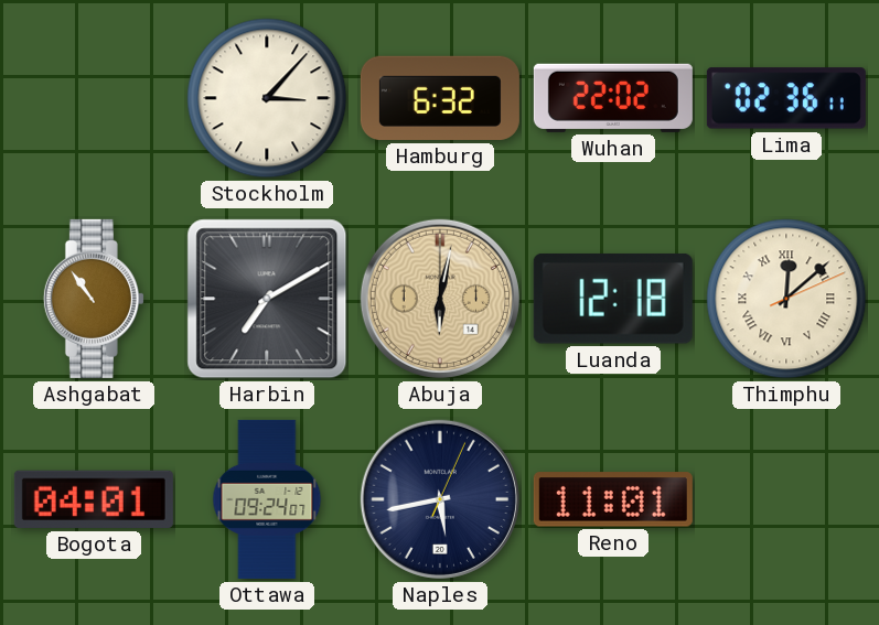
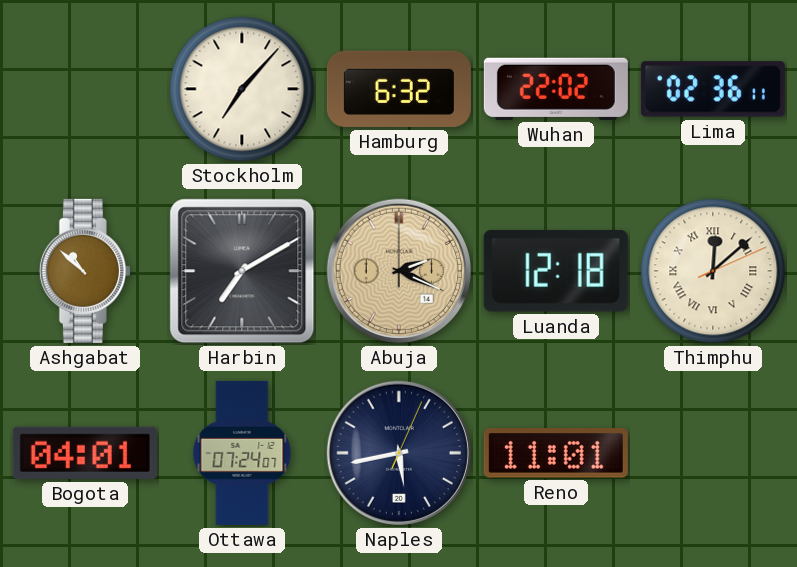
Stockholm: 3:07 -> 7:07 (242, 89)
Ashgabat: 10:54 -> 10:52 (85, 271)
Abuja: 6:02 -> 2:19 (399, 271)
Ottawa: 09:24 -> 07:24 (242, 453)
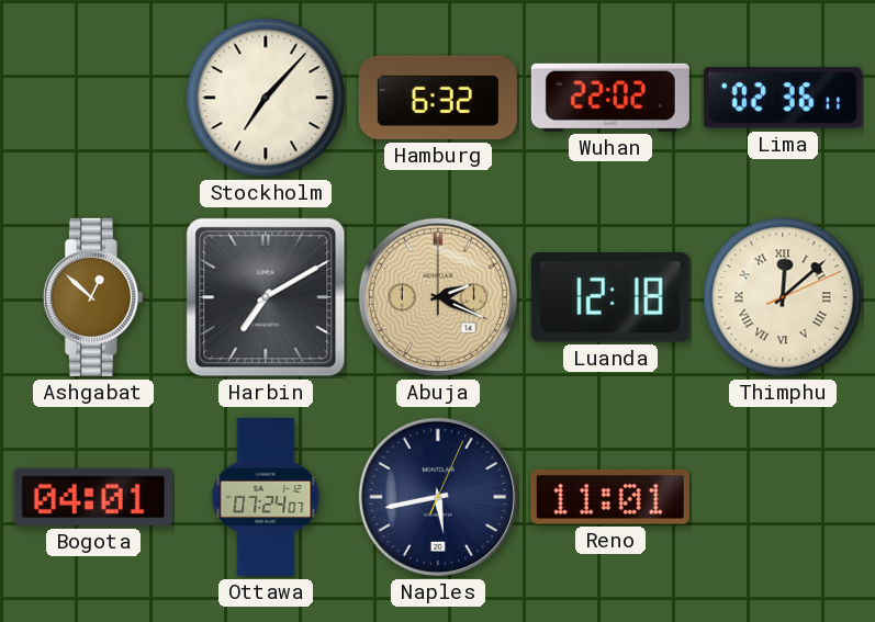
Ashgabat: 10:52 -> 12:52 (93, 297)
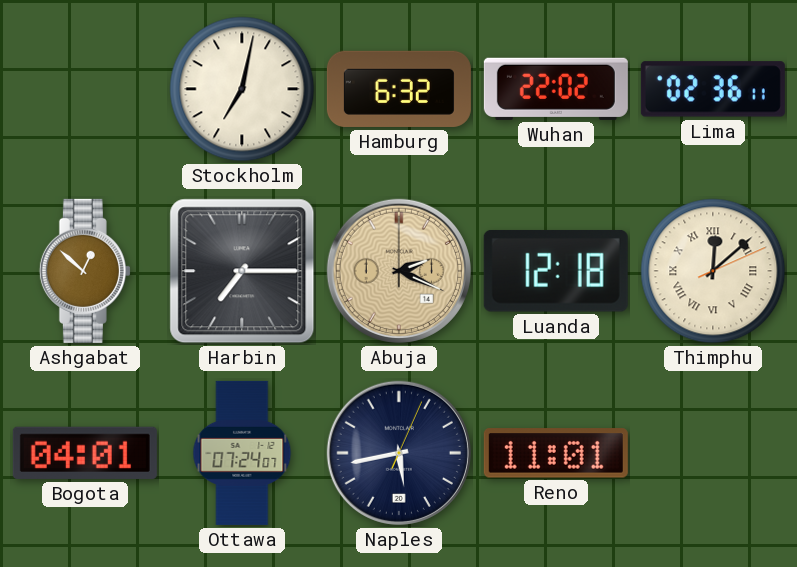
Stockholm: 7:07 -> 7:02 (242, 89)
Harbin: 7:10 -> 7:15 (242, 271)
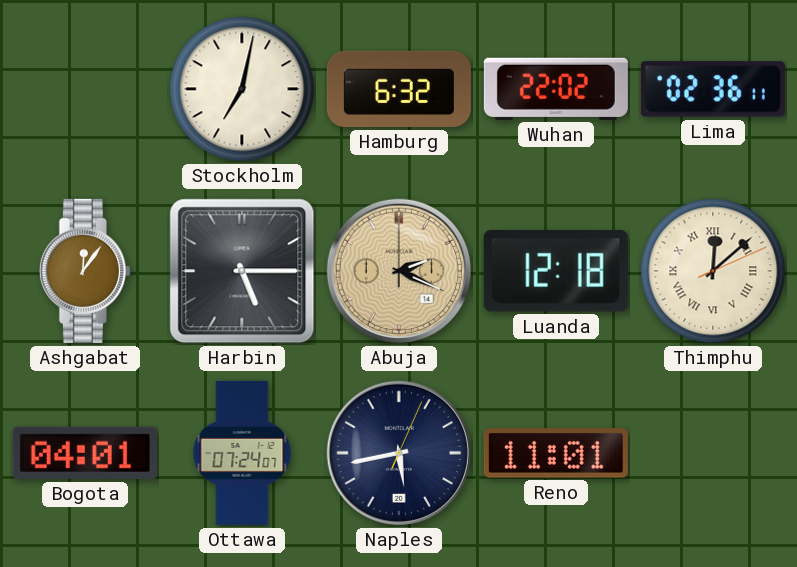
Ashgabat: 12:52 -> 12:06 (85, 271)
Harbin: 7:15 -> 5:15 (242, 271)
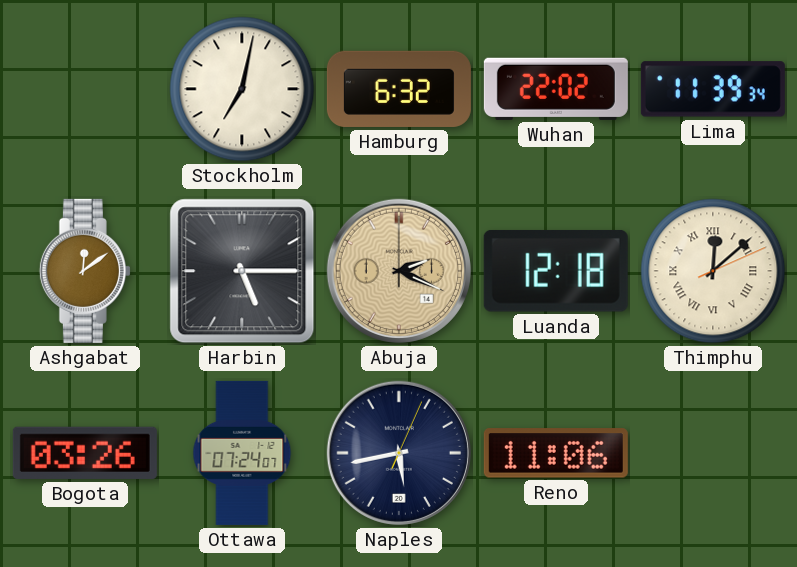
Lima: 02:36 -> 11:39 (713, 89)
Ashgabat: 12:06 -> 12:09 (85, 271)
Bogota: 04:01 -> 03:26 (85, 453)
Reno: 11:01 -> 11:06 (556, 453)
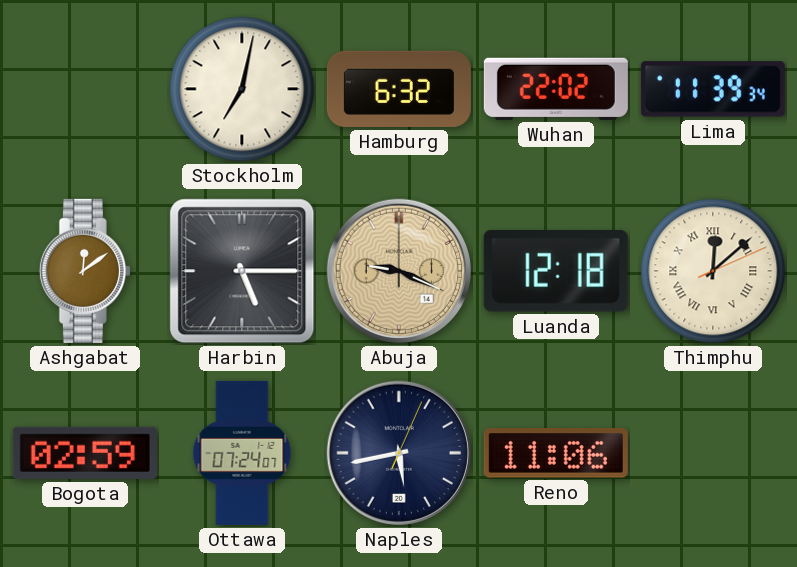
Abuja: 2:19 -> 9:19 (399, 271)
Bogota: 03:26 -> 02:59 (85, 453)
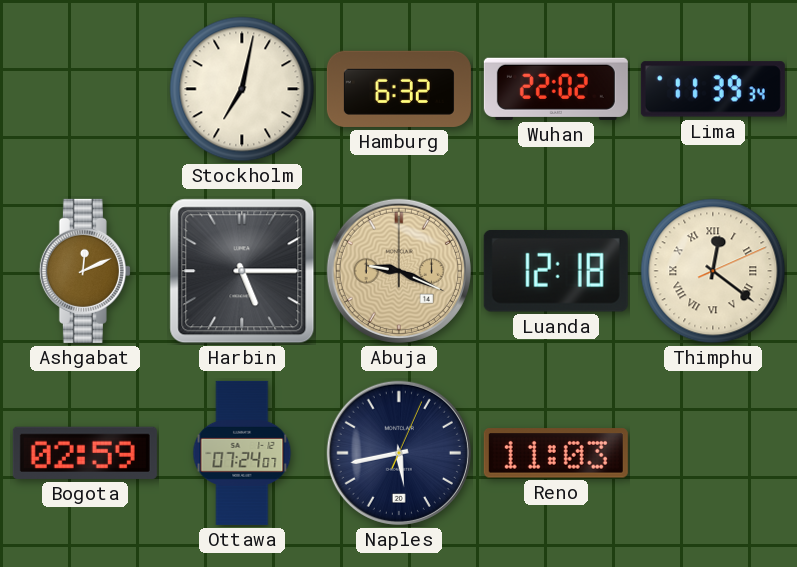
Ashgabat: 12:09 -> 12:11 (85, 271)
Thimphu: 12:08 -> 12:21 (713, 271)
Reno: 11:06 -> 11:03 (556, 453)
